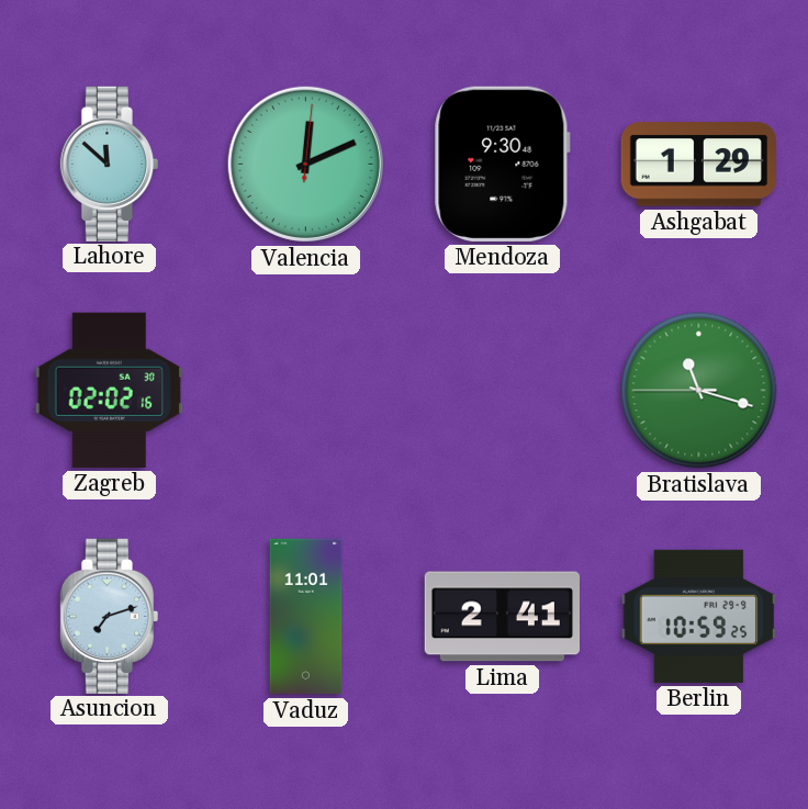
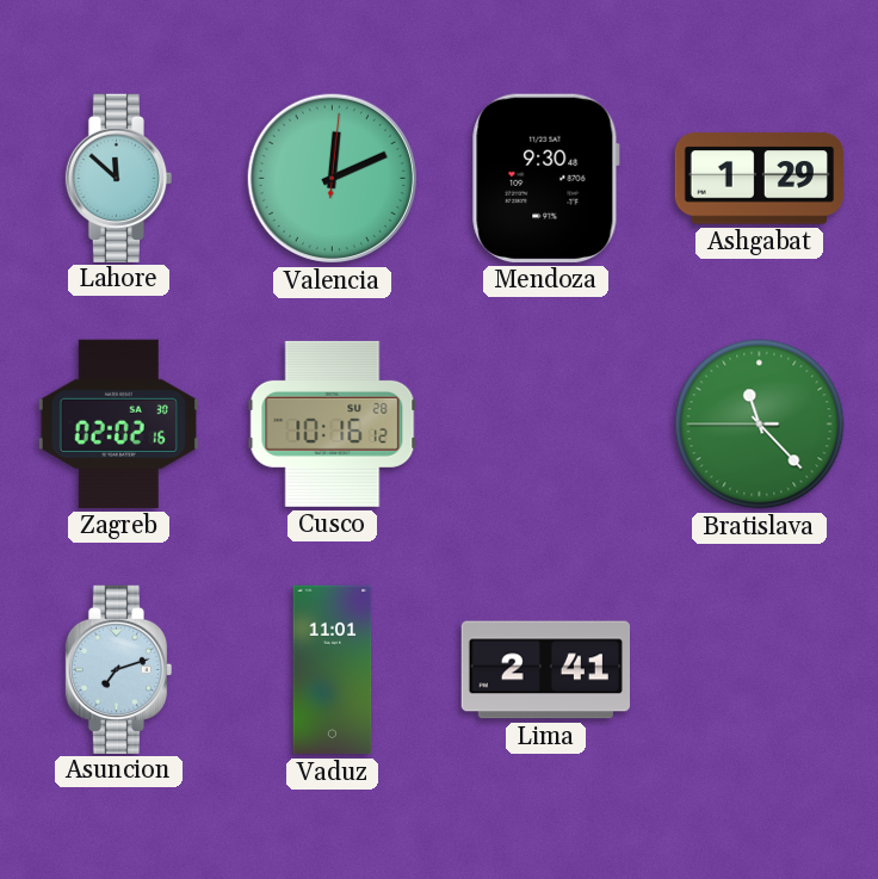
Cusco: none -> 10:16 (333, 423)
Bratislava: 11:17 -> 11:22 (760, 425)
Berlin: 10:59 -> none (698, 616)
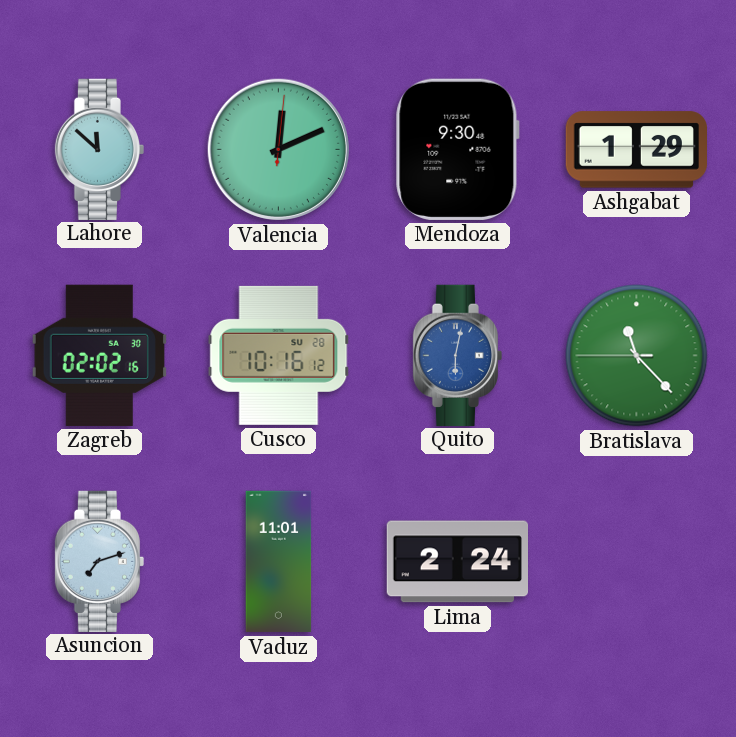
Quito: none -> 6:02 (458, 355)
Lima: 2:41 -> 2:24 (457, 562)
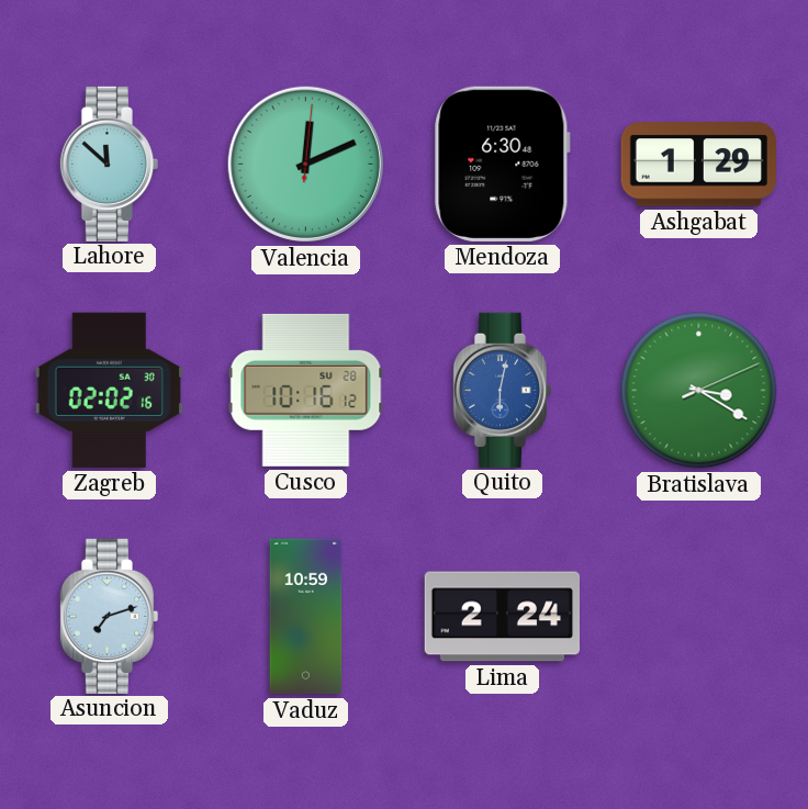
Mendoza: 9:30 -> 6:30 (502, 164)
Bratislava: 11:22 -> 3:20 (699, 391)
Vaduz: 11:01 -> 10:59 (306, 617)
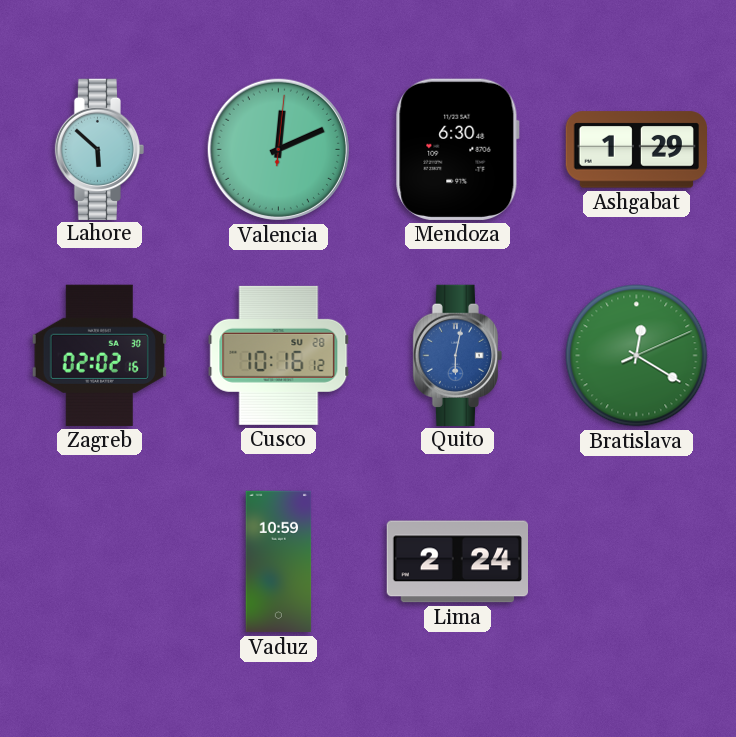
Lahore: 11:52 -> 5:52 (100, 149)
Bratislava: 3:20 -> 12:20 (637, 356)
Asuncion: 7:12 -> none (110, 616)
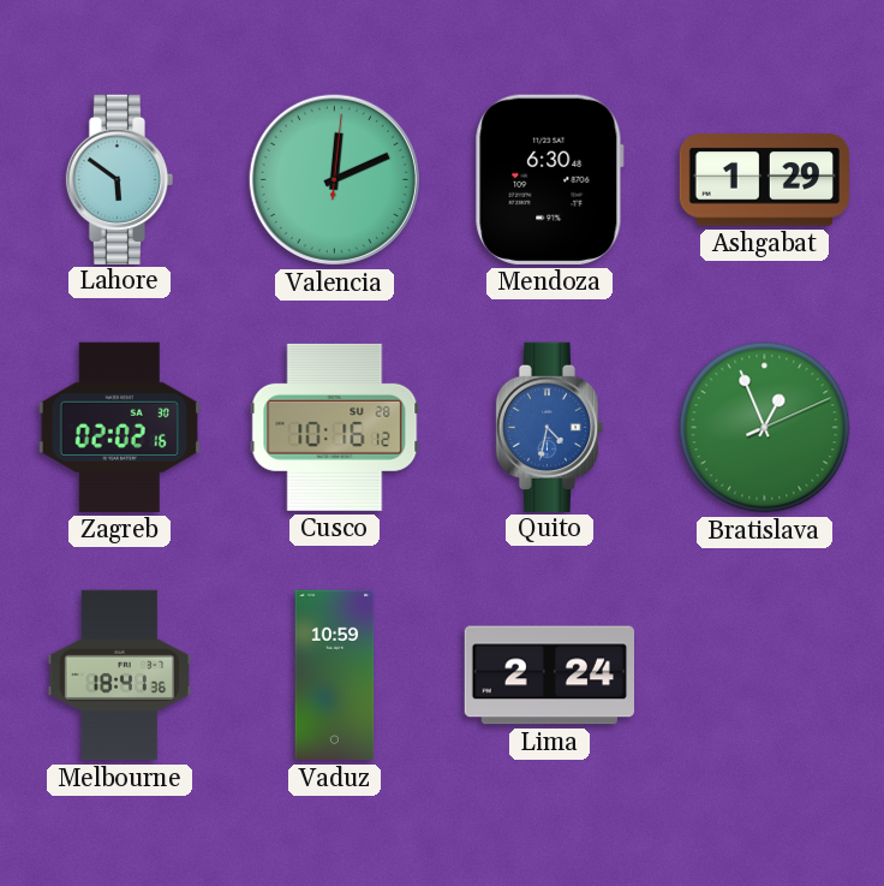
Lahore: 5:52 -> 5:51 (120, 179)
Quito: 6:02 -> 4:32 (550, 427)
Bratislava: 12:20 -> 12:56 (765, 428)
Melbourne: none -> 18:41 (119, 676)
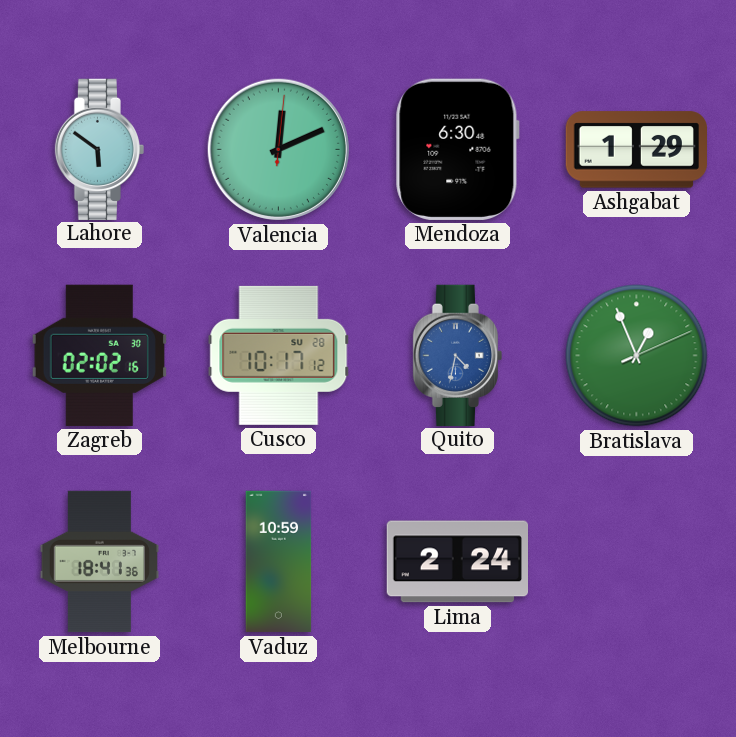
Cusco: 10:16 -> 10:17 (279, 355)
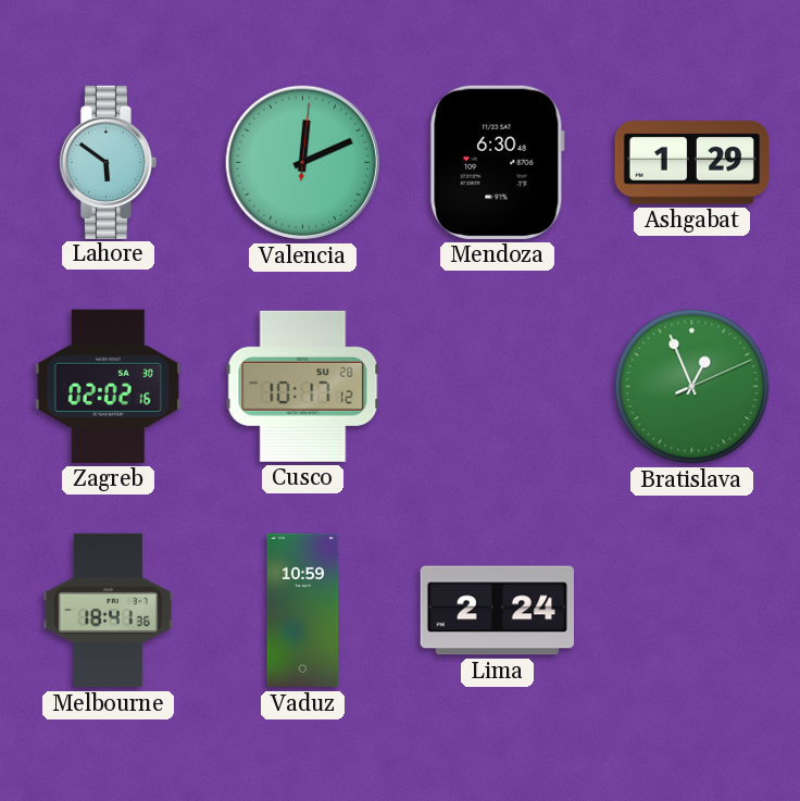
Quito: 4:32 -> none (458, 355)
